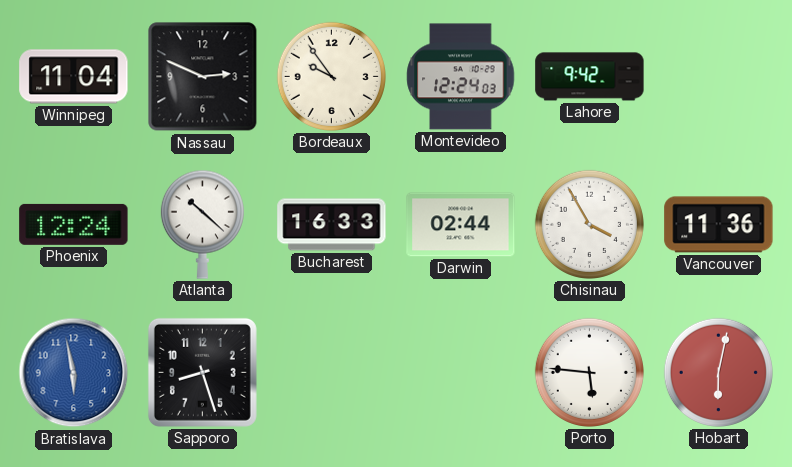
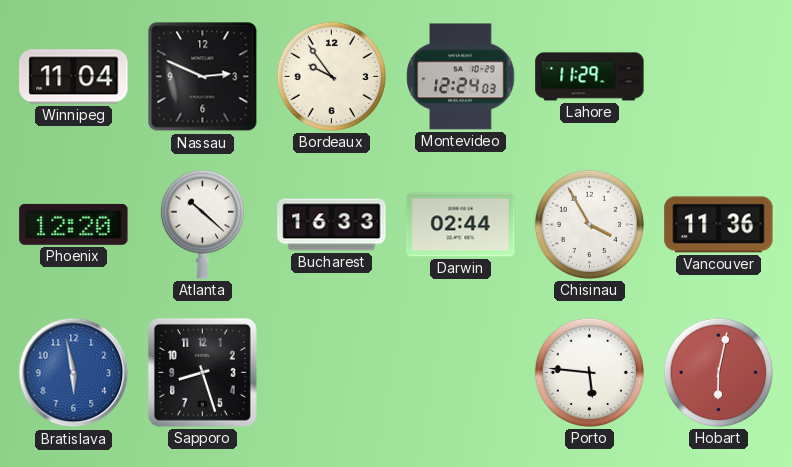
Lahore: 9:42 -> 11:29 (590, 77)
Phoenix: 12:24 -> 12:20 (74, 224)
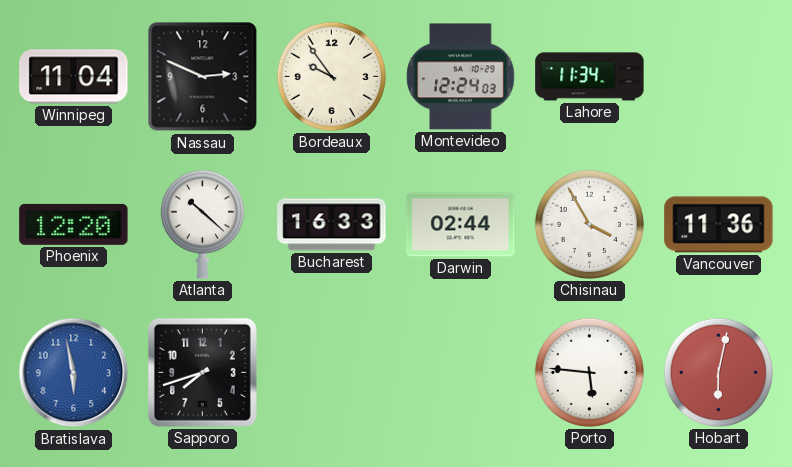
Lahore: 11:29 -> 11:34 (590, 77)
Sapporo: 8:27 -> 7:42 (202, 372)
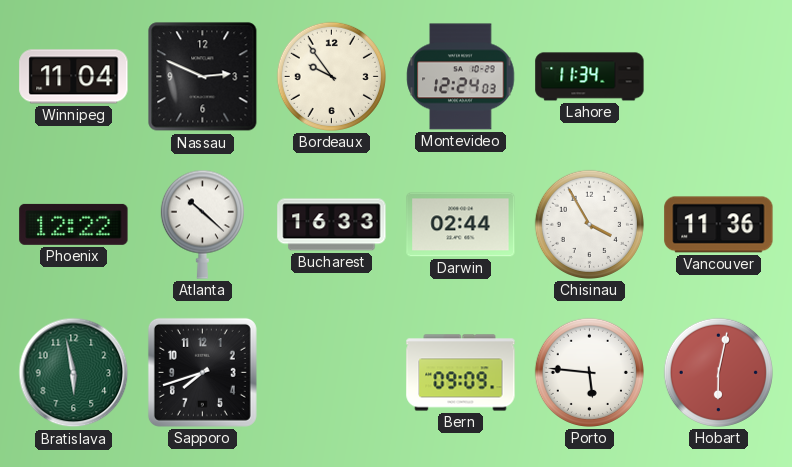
Phoenix: 12:20 -> 12:22 (74, 224)
Bratislava dial: blue -> green (74, 373)
Bern: none -> 09:09 (461, 373)
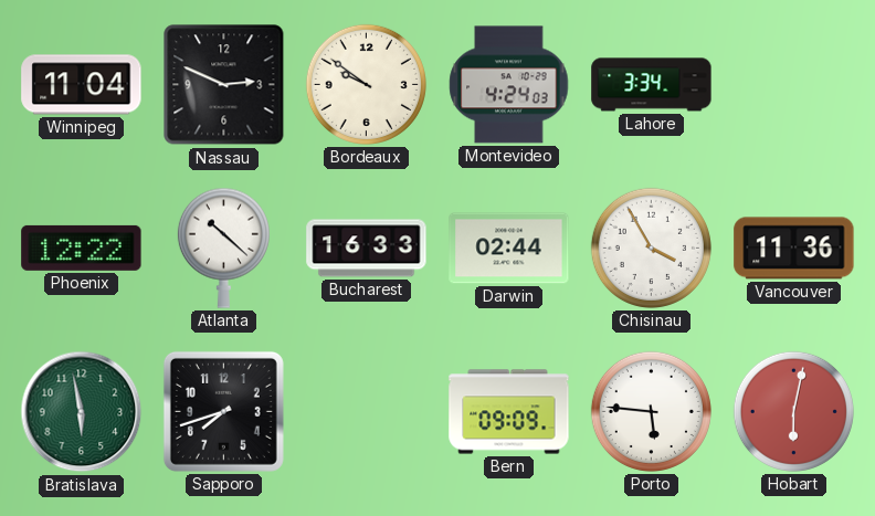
Bordeaux: 9:54 -> 9:51 (366, 84)
Montevideo: 12:24 -> 4:24 (509, 85)
Lahore: 11:34 -> 3:34 (652, 85)
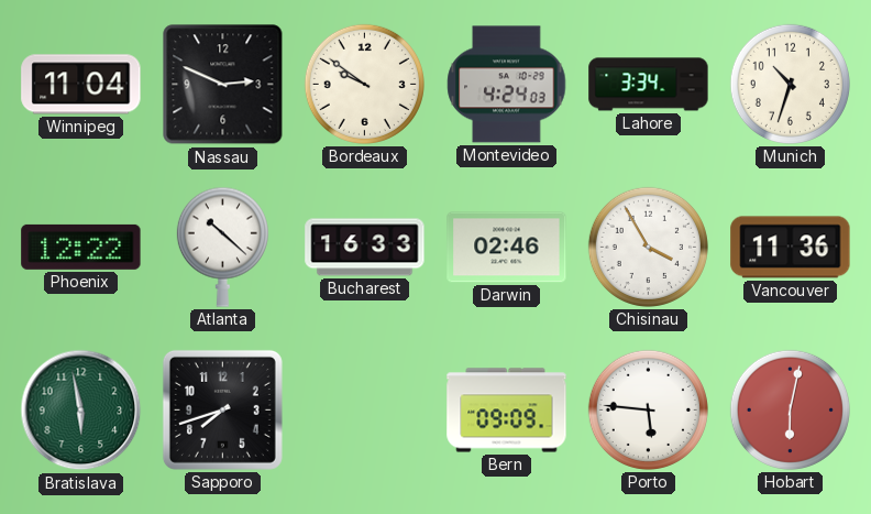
Munich: none -> 10:33 (790, 84)
Darwin: 02:44 -> 02:46 (507, 248)
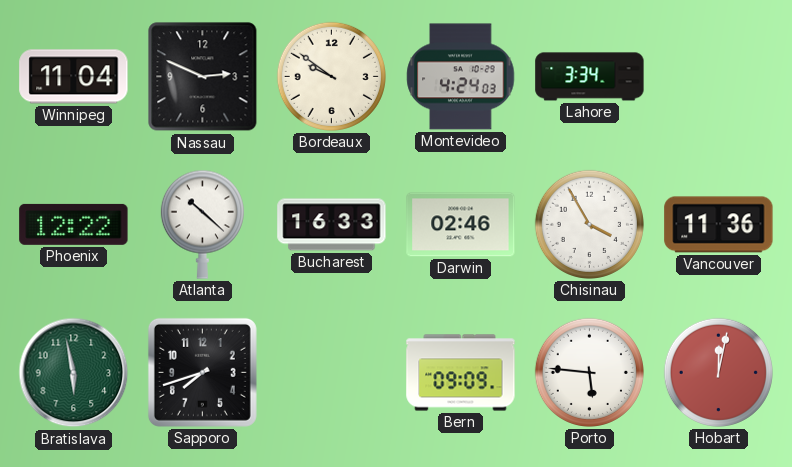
Munich: 10:33 -> none (790, 84)
Hobart: 6:02 -> 12:02 (718, 372)
